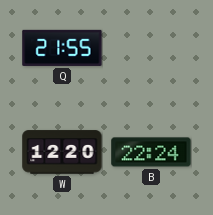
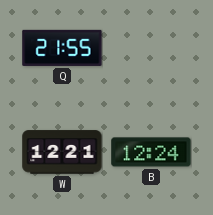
W: 12:20 -> 12:21 (62, 152)
B: 22:24 -> 12:24 (151, 152)
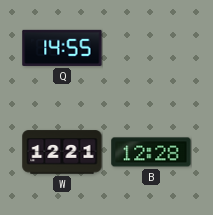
Q: 21:55 -> 14:55 (62, 48)
B: 12:24 -> 12:28 (151, 152)
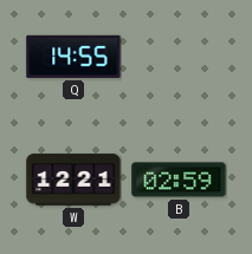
B: 12:28 -> 02:59 (179, 180)
